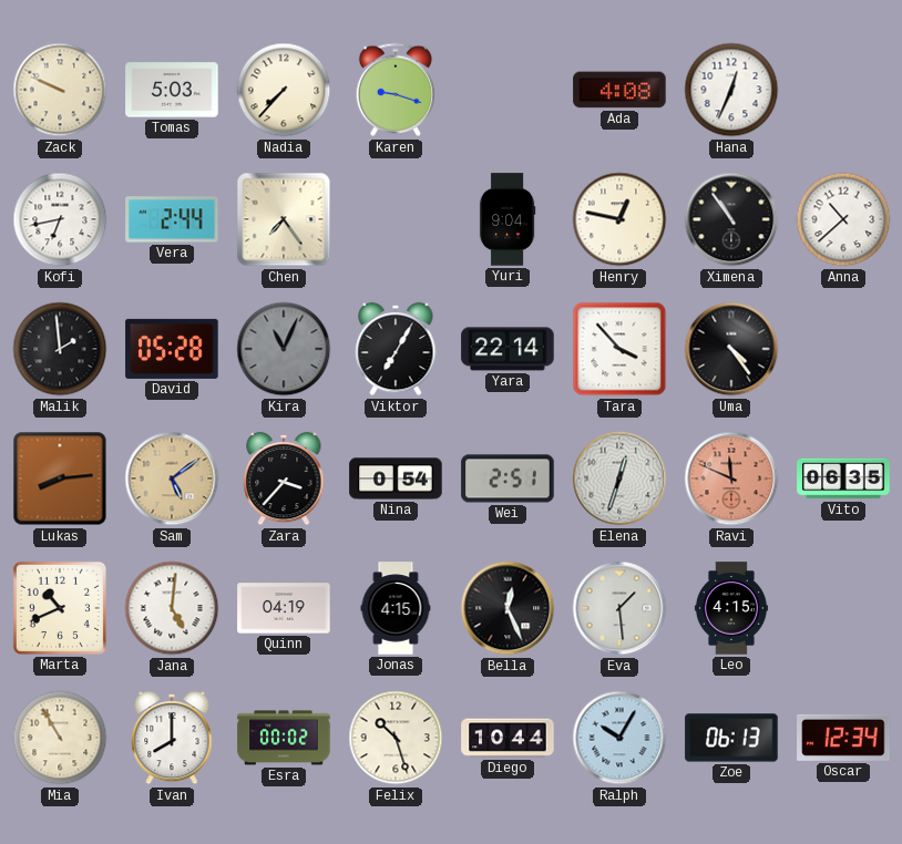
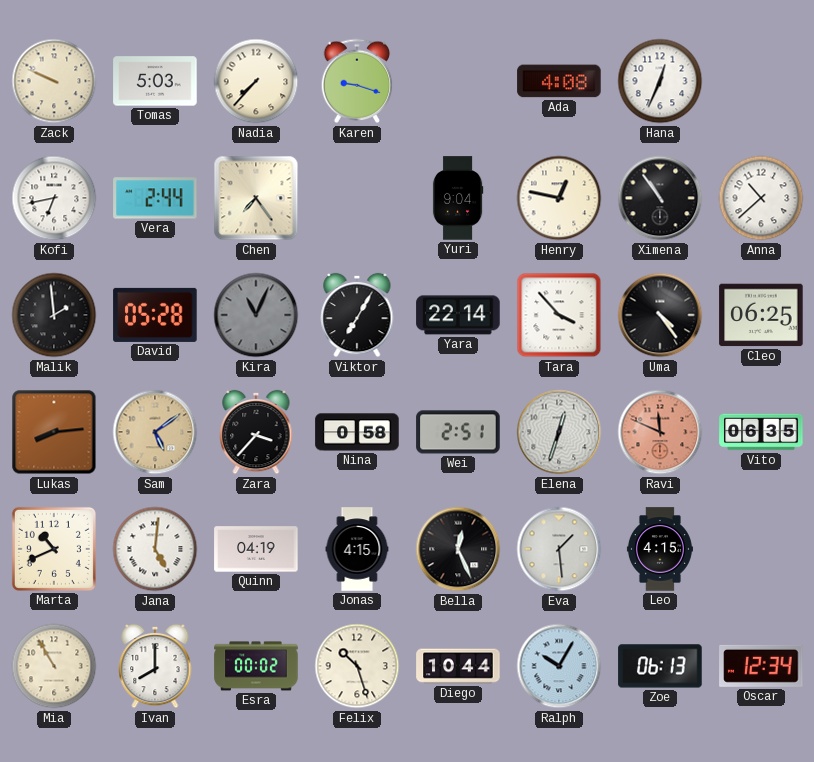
Cleo: none -> 06:25 (761, 315)
Nina: 0:54 -> 0:58 (357, 432)
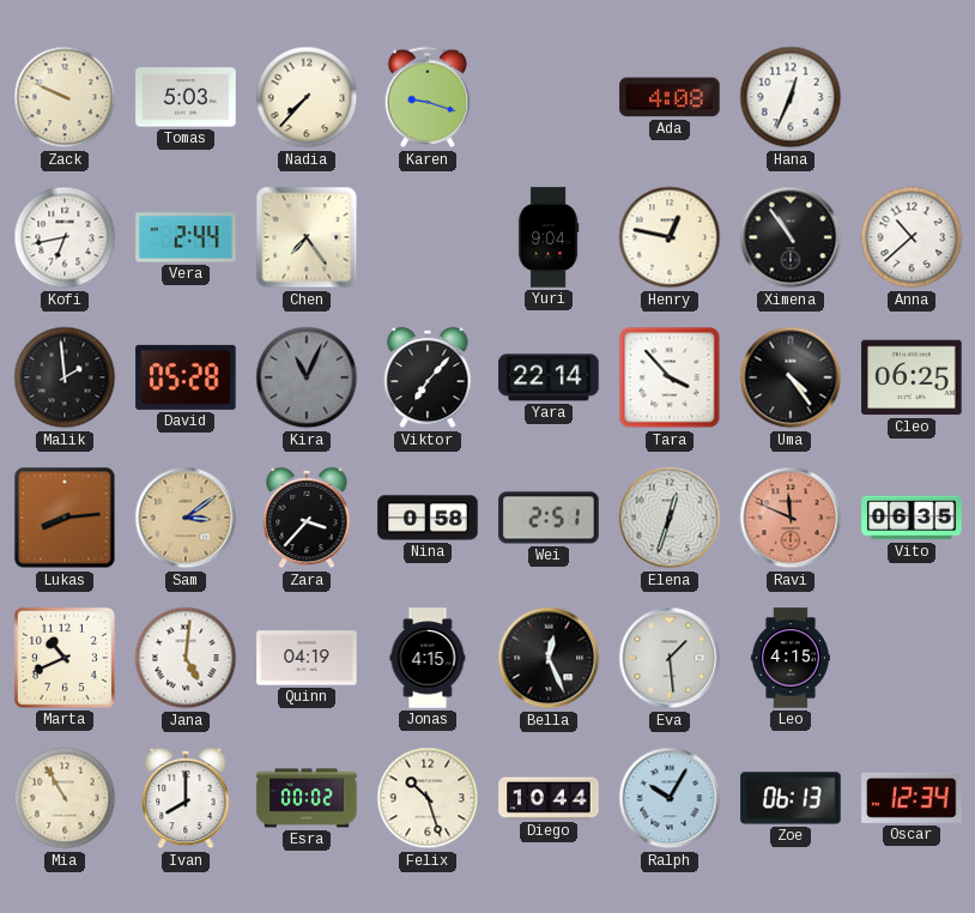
Viktor: 7:05 -> 7:07 (428, 377)
Sam: 5:09 -> 3:09 (186, 518)
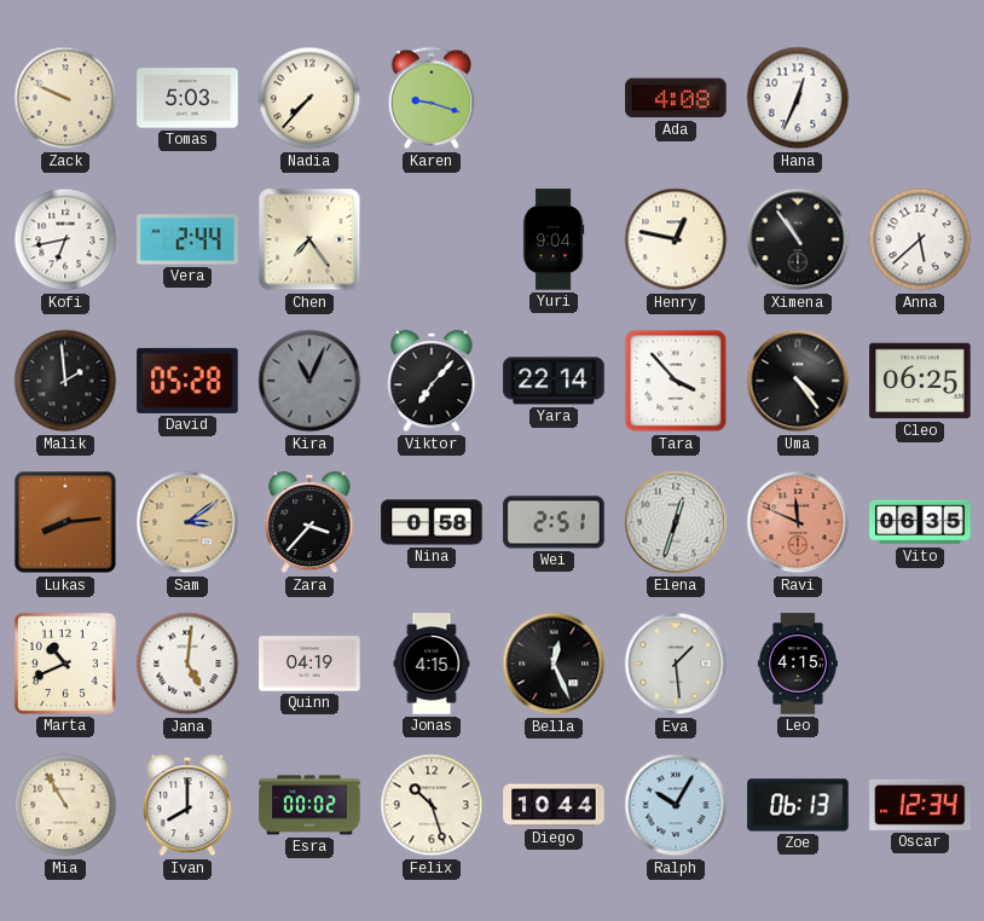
Anna: 10:38 -> 5:38 (920, 239)
